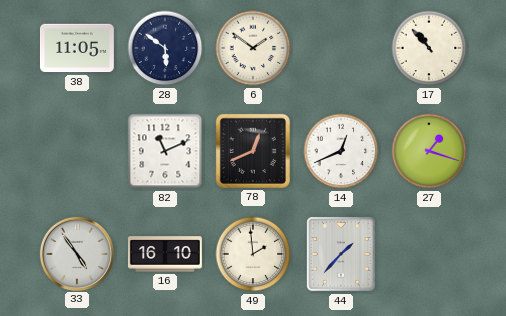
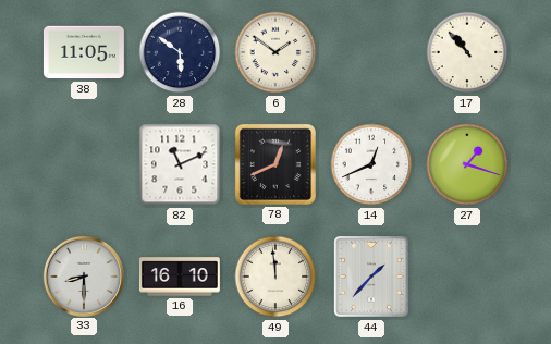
33: 4:54 -> 8:30 (83, 275)
49: 1:59 -> 11:59 (275, 277)
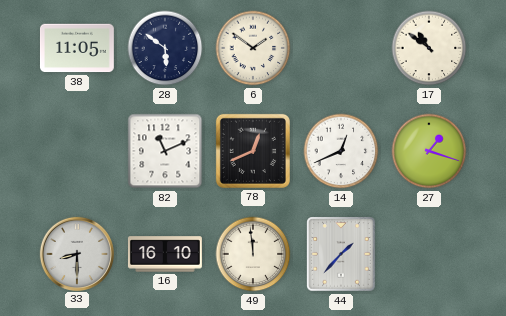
17: 10:53 -> 10:51 (429, 48)
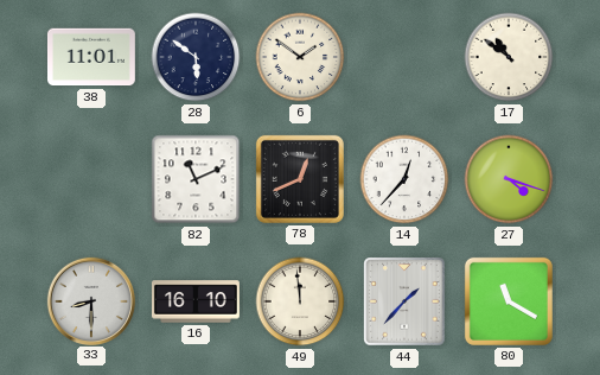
38: 11:05 -> 11:01 (91, 57)
14: 12:41 -> 12:37 (404, 179)
27: 1:18 -> 4:18 (509, 179)
80: none -> 11:20 (509, 301)
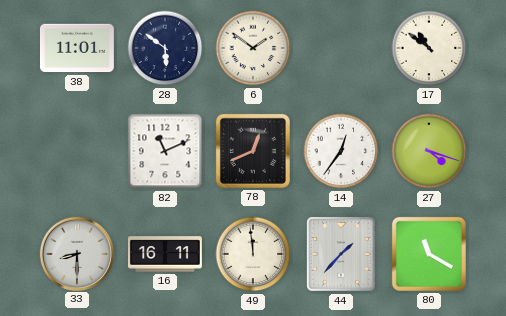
14: 12:37 -> 12:36 (341, 151)
16: 16:10 -> 16:11 (165, 254)
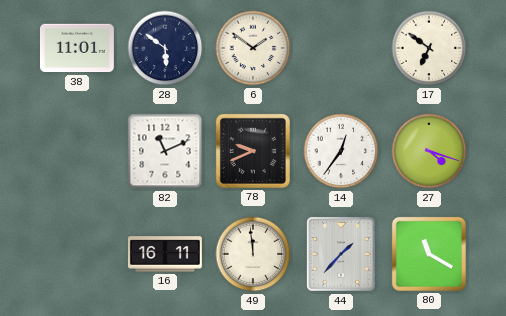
17: 10:51 -> 6:51 (429, 48)
78: 12:41 -> 9:41 (253, 151)
33: 8:30 -> none (76, 253)
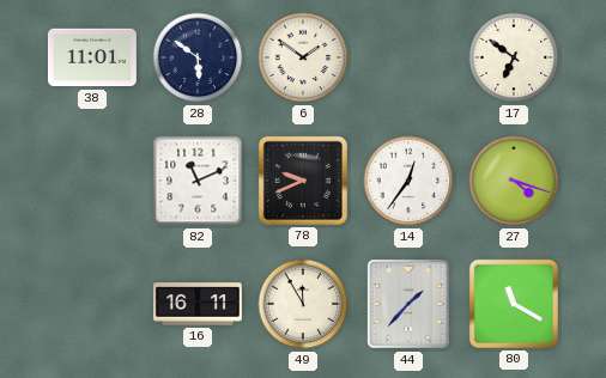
49: 11:59 -> 11:55 (303, 304)
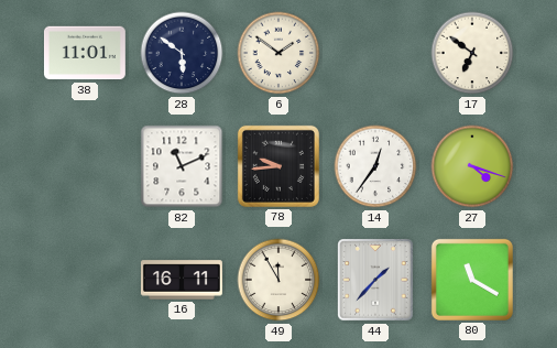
78: 9:41 -> 9:44 (278, 166)
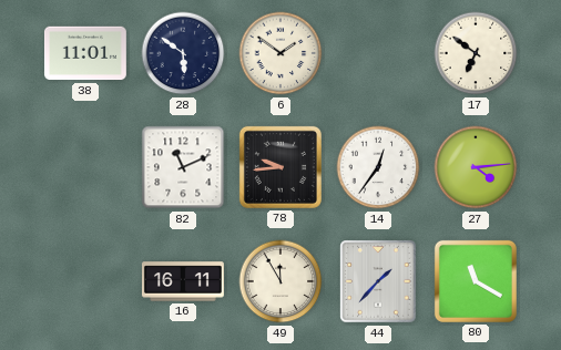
27: 4:18 -> 4:14 (476, 167)
